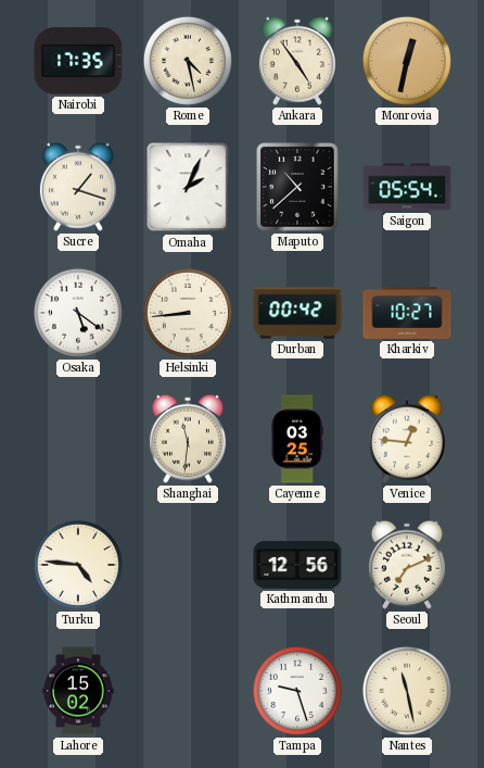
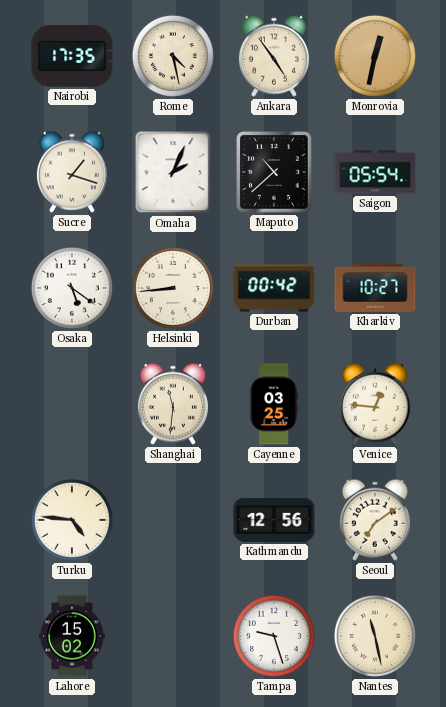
Seoul: 7:11 -> 7:09 (375, 520)
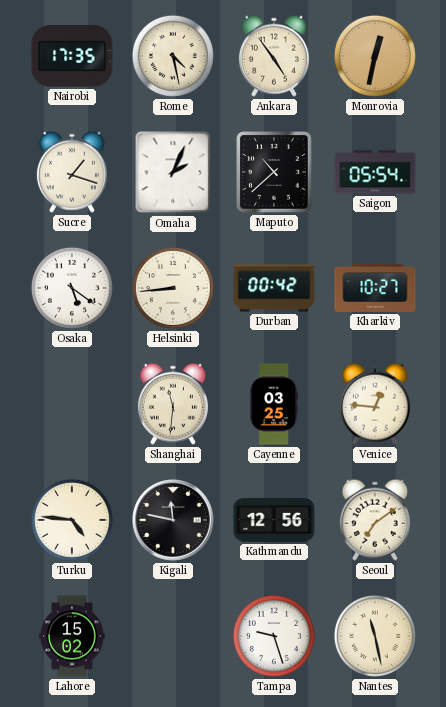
Kigali: none -> 11:47 (174, 521)
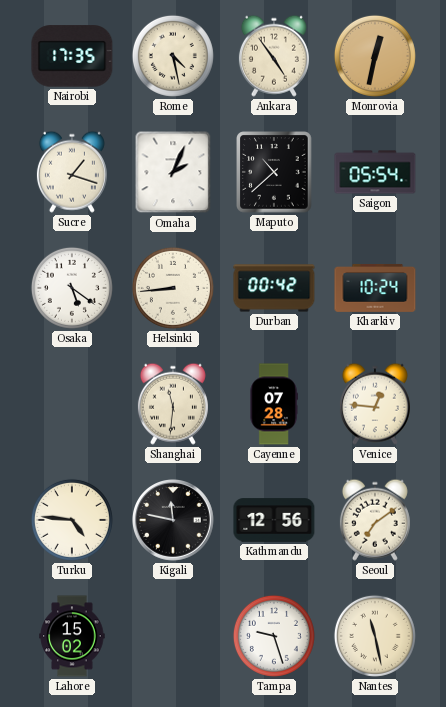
Kharkiv: 10:27 -> 10:24 (375, 288)
Cayenne: 03:25 -> 07:28 (274, 404)
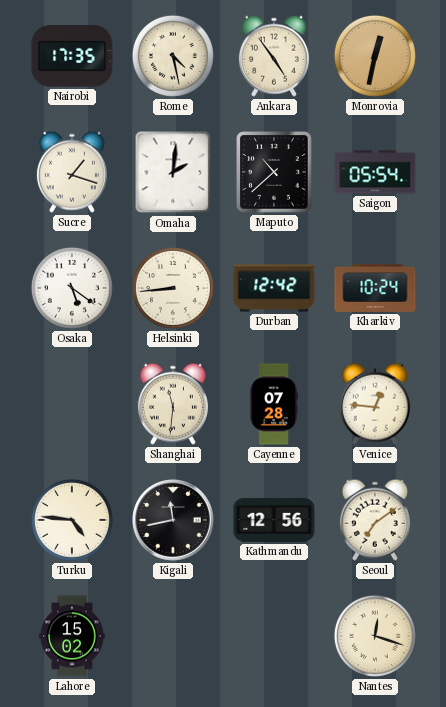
Omaha: 2:04 -> 2:01 (173, 172)
Durban: 00:42 -> 12:42 (274, 288)
Kigali: 11:47 -> 11:43 (174, 521)
Tampa: 9:27 -> none (274, 636)
Nantes: 11:28 -> 12:18 (375, 636)
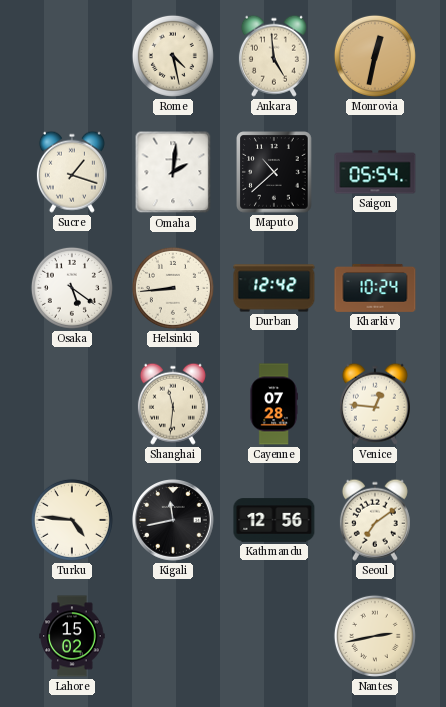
Nairobi: 17:35 -> none (72, 56)
Ankara: 4:54 -> 4:59 (274, 56)
Nantes: 12:18 -> 2:43 (375, 636)
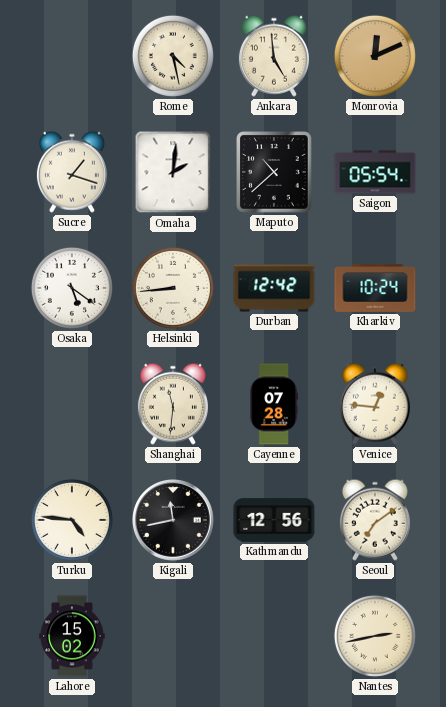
Monrovia: 12:32 -> 12:11 (375, 56)
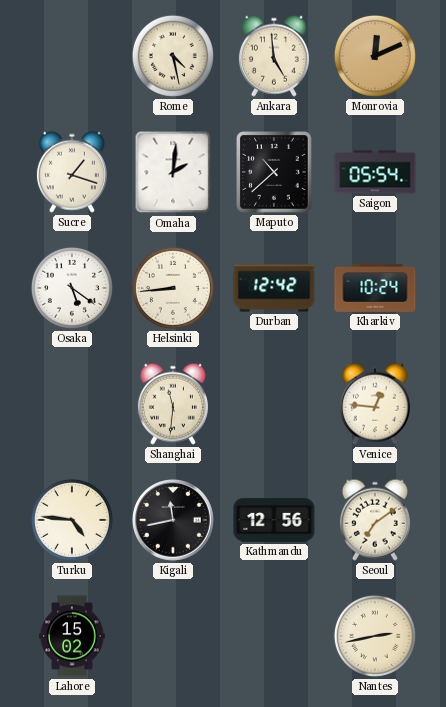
Cayenne: 07:28 -> none (274, 404)
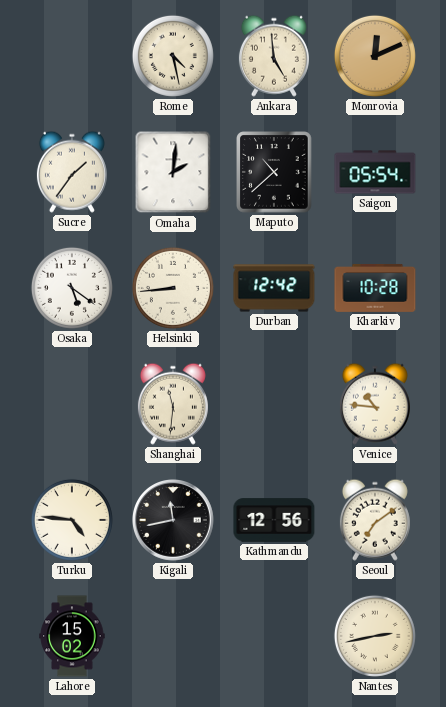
Sucre: 1:18 -> 1:36 (72, 172)
Kharkiv: 10:24 -> 10:28 (375, 288)
Venice: 12:46 -> 10:46 (375, 404)
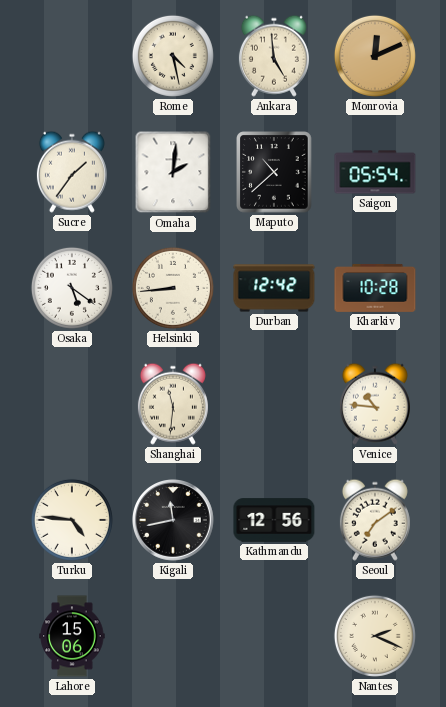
Lahore: 15:02 -> 15:06 (72, 636)
Nantes: 2:43 -> 2:19 (375, 636)
